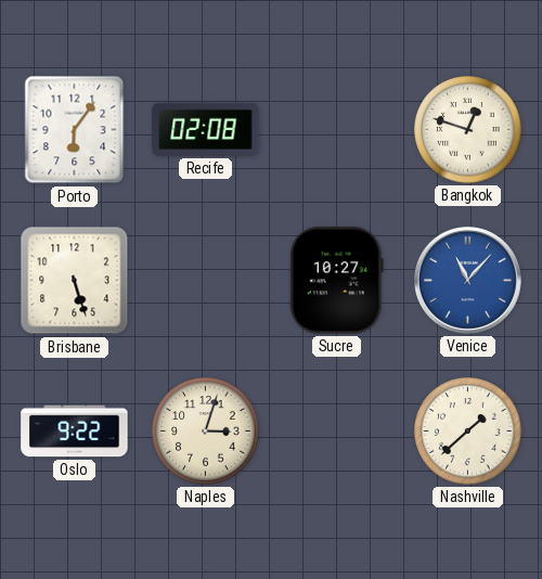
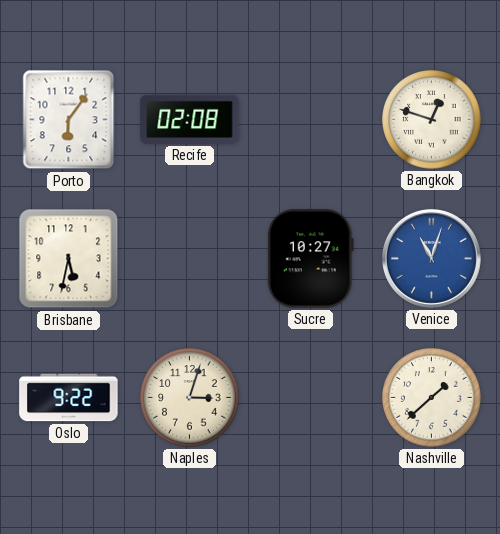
Brisbane: 5:27 -> 5:32 (69, 259)
Venice: 11:07 -> 11:03 (431, 258)
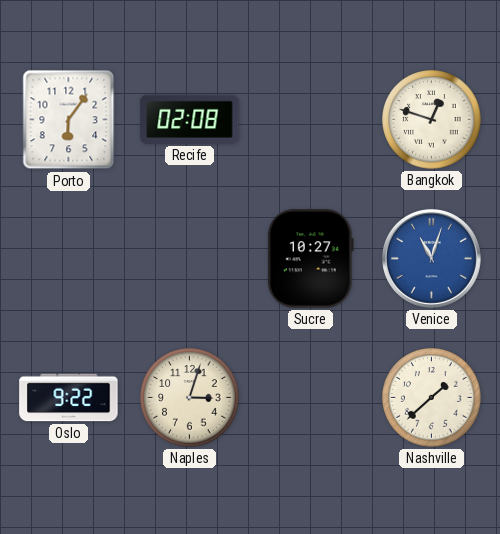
Brisbane: 5:32 -> none (69, 259)
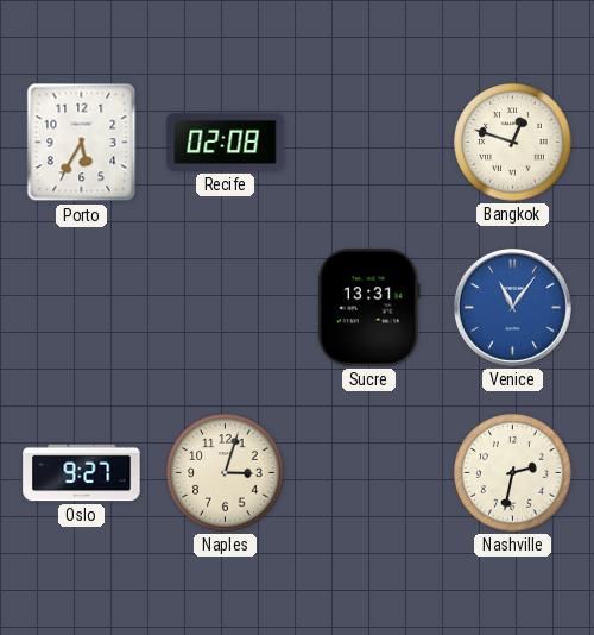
Porto: 6:06 -> 5:35 (82, 143)
Sucre: 10:27 -> 13:31 (368, 308)
Venice: 11:03 -> 11:06 (512, 307)
Oslo: 9:22 -> 9:27 (82, 473)
Nashville: 1:38 -> 2:32 (513, 473)
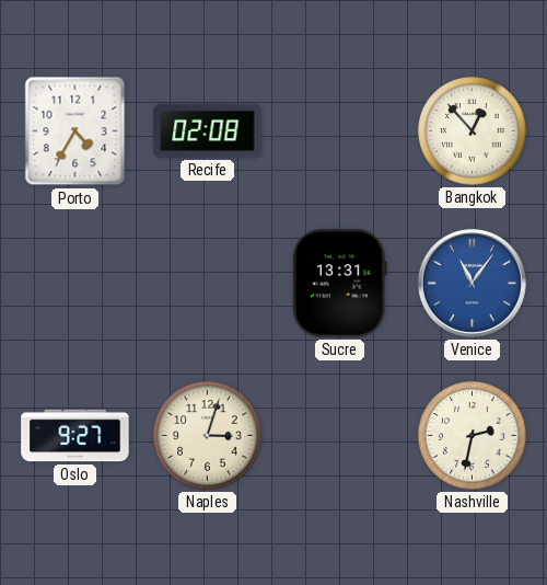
Porto: 5:35 -> 4:35 (75, 131)
Bangkok: 12:48 -> 12:53 (473, 131)
